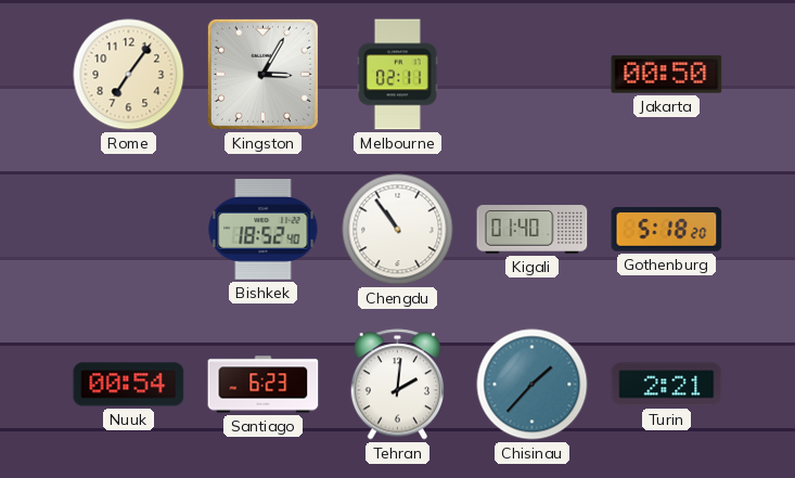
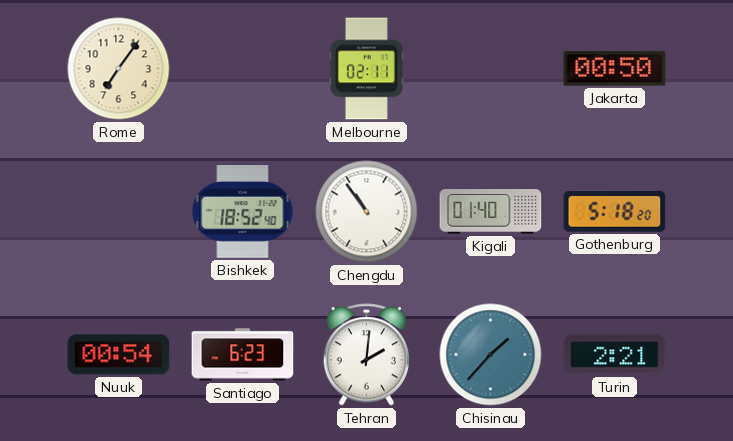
Kingston: 3:05 -> none (262, 74)
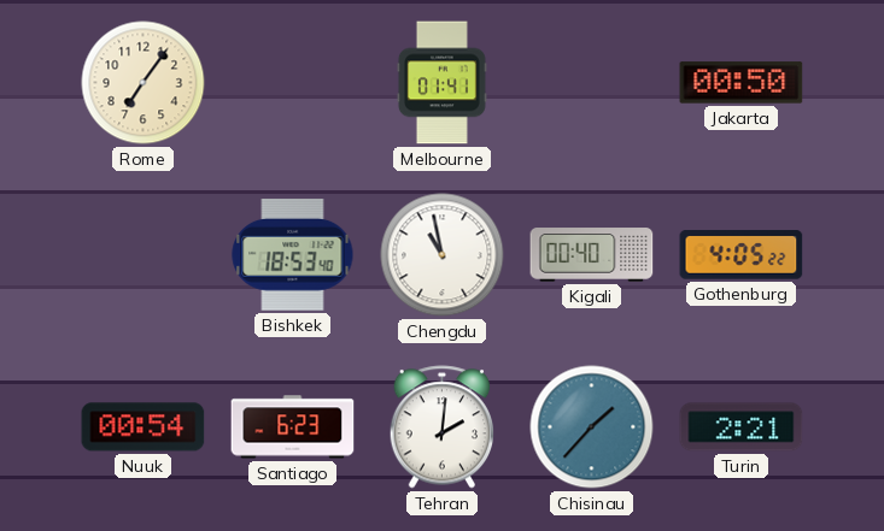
Melbourne: 02:11 -> 01:41 (441, 83)
Bishkek: 18:52 -> 18:53 (293, 255)
Chengdu: 10:54 -> 10:58 (443, 255)
Kigali: 01:40 -> 00:40 (592, 255)
Gothenburg: 5:18 -> 4:05 (742, 255)
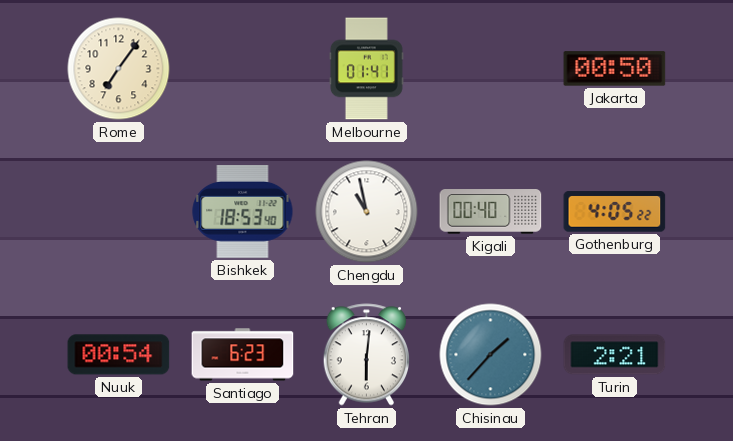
Tehran: 2:01 -> 6:01 (366, 355)
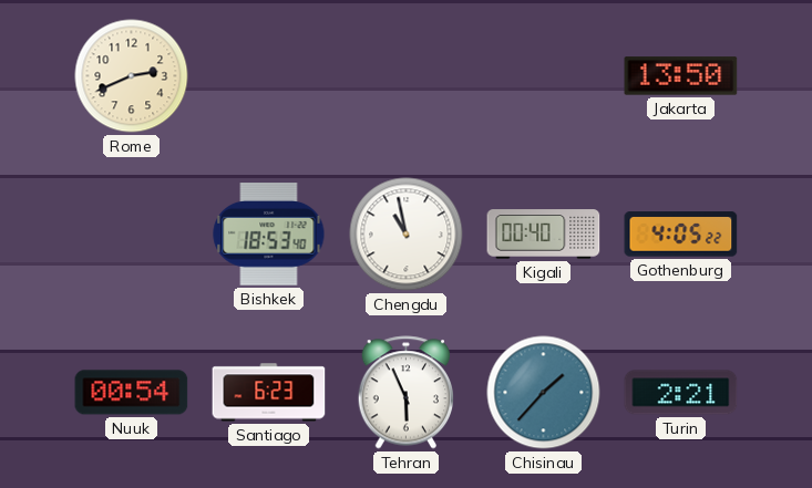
Rome: 7:06 -> 2:41 (132, 76)
Melbourne: 01:41 -> none (366, 69)
Jakarta: 00:50 -> 13:50 (681, 76)
Tehran: 6:01 -> 5:56 (405, 393)
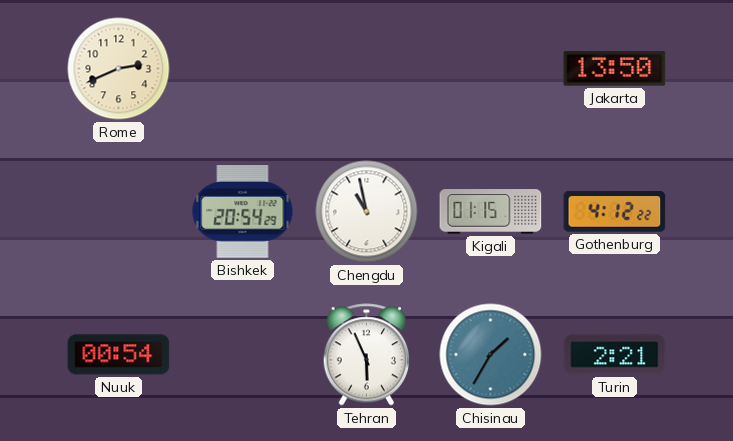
Bishkek: 18:53 -> 20:54 (243, 212)
Kigali: 00:40 -> 01:15 (491, 212)
Gothenburg: 4:05 -> 4:12 (615, 212)
Santiago: 6:23 -> none (269, 393)
Chisinau: 1:37 -> 1:35 (491, 355)
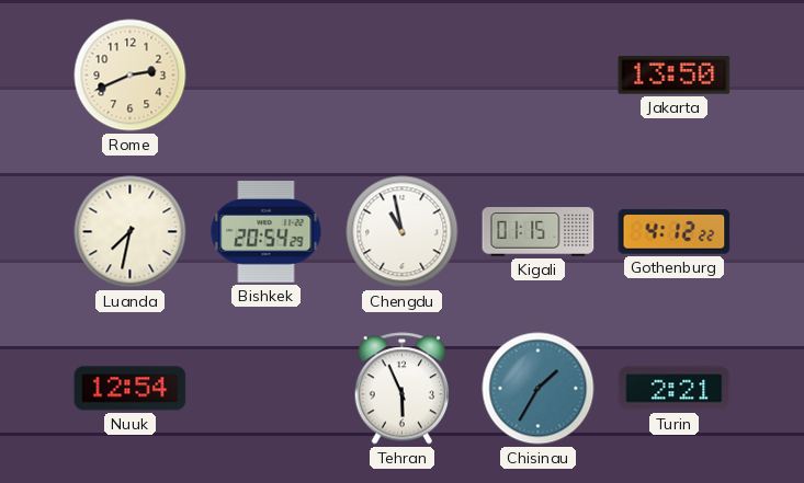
Luanda: none -> 7:32 (131, 232)
Nuuk: 00:54 -> 12:54 (131, 389)
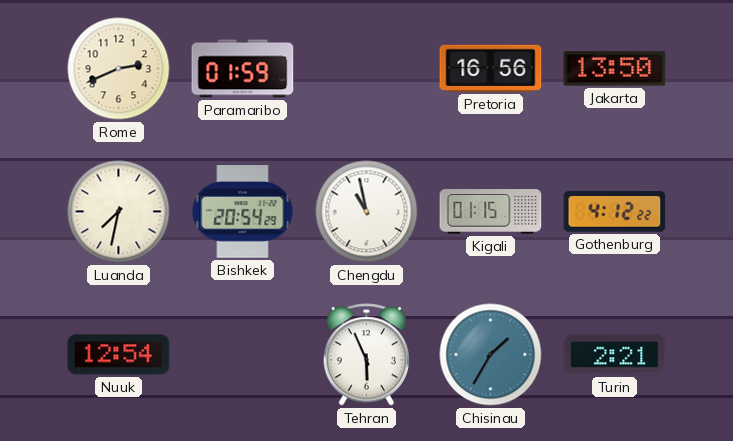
Paramaribo: none -> 01:59 (243, 69)
Pretoria: none -> 16:56 (491, 68)
